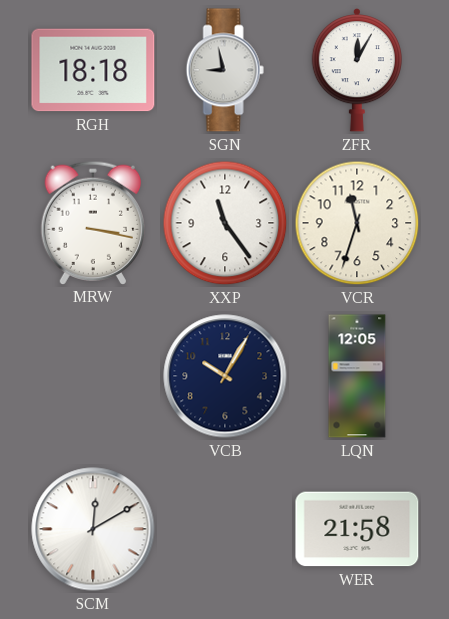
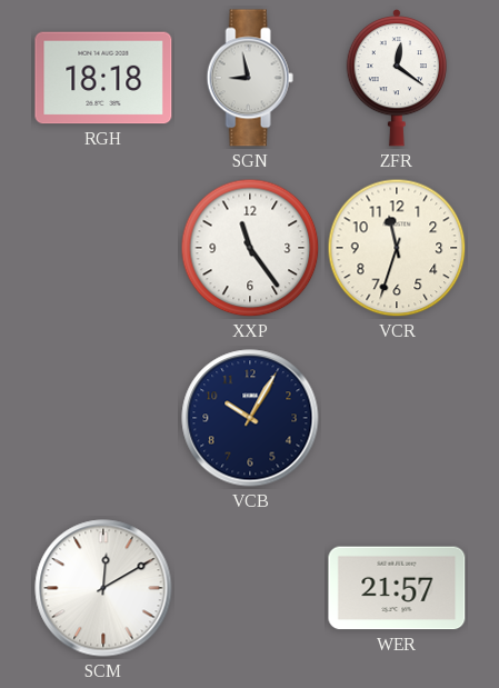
ZFR: 12:05 -> 12:21 (396, 79)
MRW: 3:17 -> none (92, 222)
LQN: 12:05 -> none (357, 376)
WER: 21:58 -> 21:57 (397, 588)
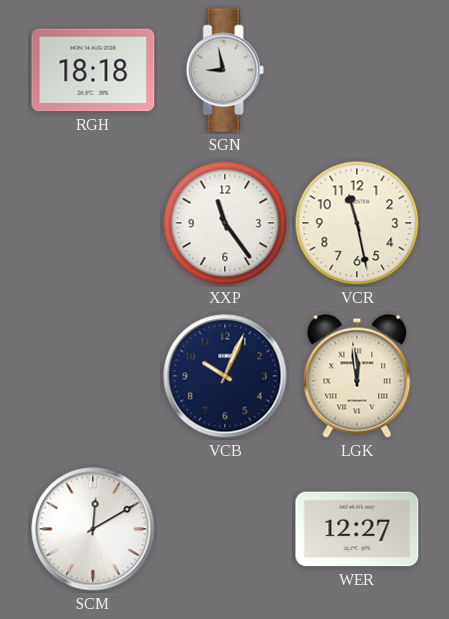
ZFR: 12:21 -> none (396, 79)
VCR: 11:33 -> 11:28 (357, 223)
VCB: 10:05 -> 10:04 (225, 376)
LGK: none -> 11:59 (357, 376)
WER: 21:57 -> 12:27 (357, 529)
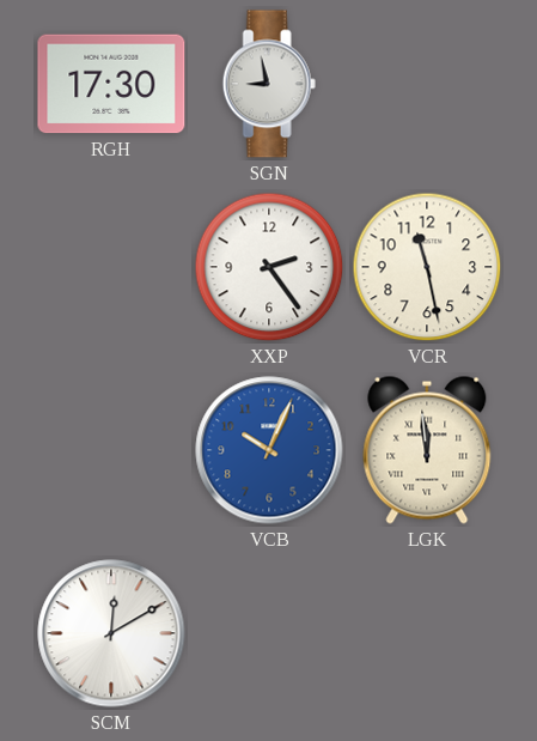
RGH: 18:18 -> 17:30 (111, 84)
XXP: 11:24 -> 2:24 (269, 267)
VCB dial: navy -> blue (269, 450)
WER: 12:27 -> none (357, 529)
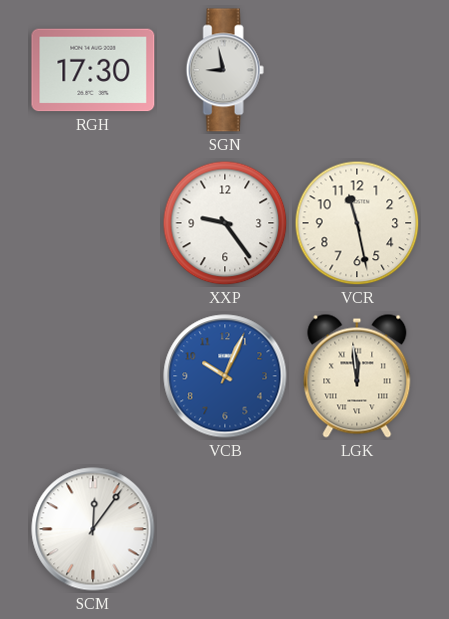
XXP: 2:24 -> 9:24 (225, 223)
SCM: 12:10 -> 12:06 (93, 529)
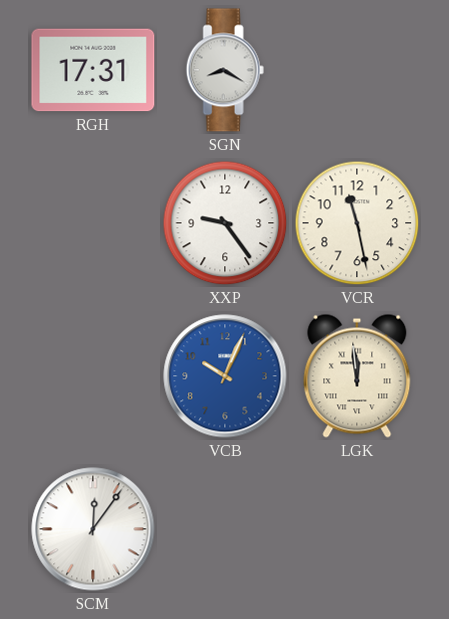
RGH: 17:30 -> 17:31 (93, 70)
SGN: 8:58 -> 8:20 (225, 70)
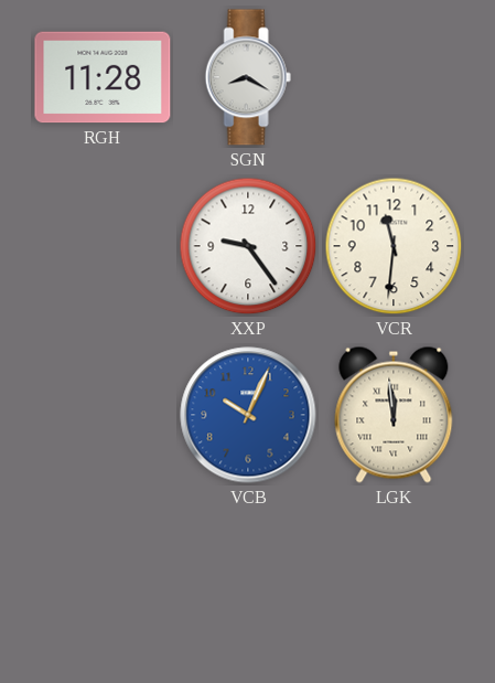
RGH: 17:31 -> 11:28 (103, 77)
VCR: 11:28 -> 11:31 (394, 246)
SCM: 12:06 -> none (93, 529)
